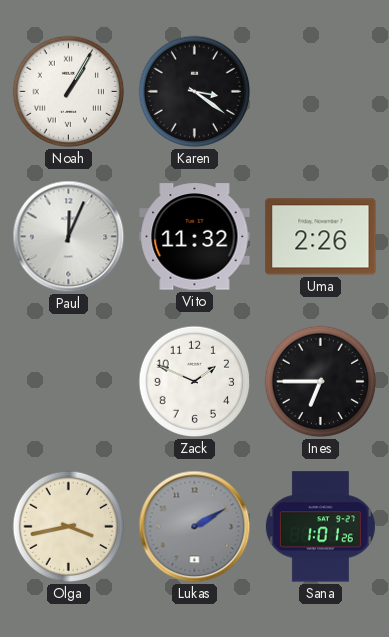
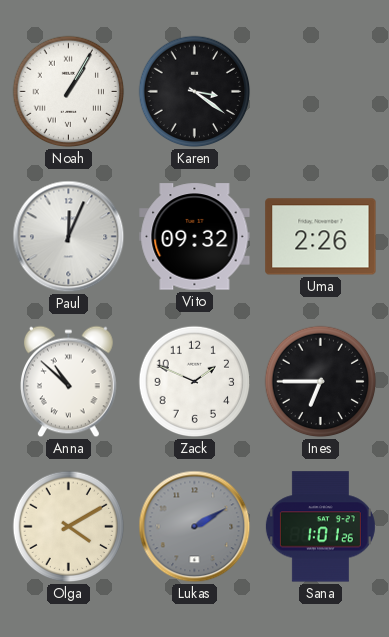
Vito: 11:32 -> 09:32 (195, 237)
Anna: none -> 10:52 (69, 382)
Olga: 3:43 -> 4:10 (69, 527)
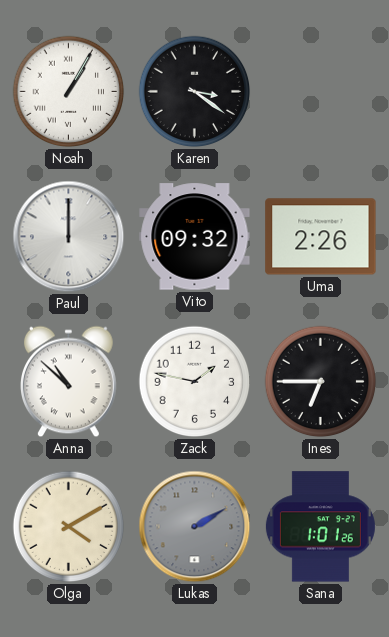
Paul: 12:04 -> 12:00 (69, 237)
Zack: 1:49 -> 1:47 (195, 382)
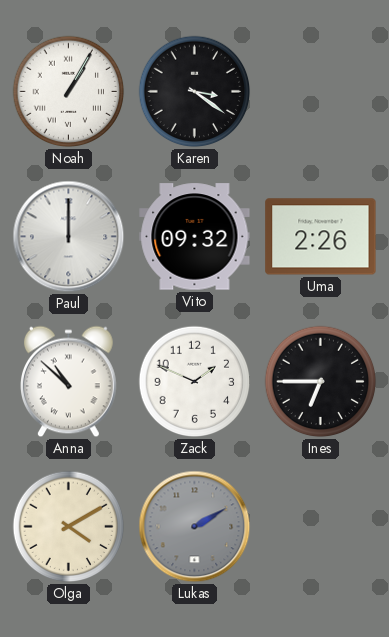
Zack: 1:47 -> 1:49 (195, 382)
Sana: 1:01 -> none (320, 527)
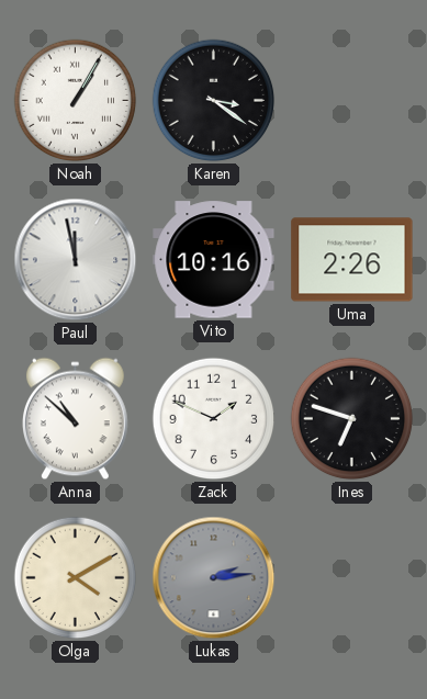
Paul: 12:00 -> 11:58 (76, 260)
Vito: 09:32 -> 10:16 (214, 260)
Ines: 6:45 -> 6:48 (352, 419)
Lukas: 2:10 -> 2:14 (214, 578)
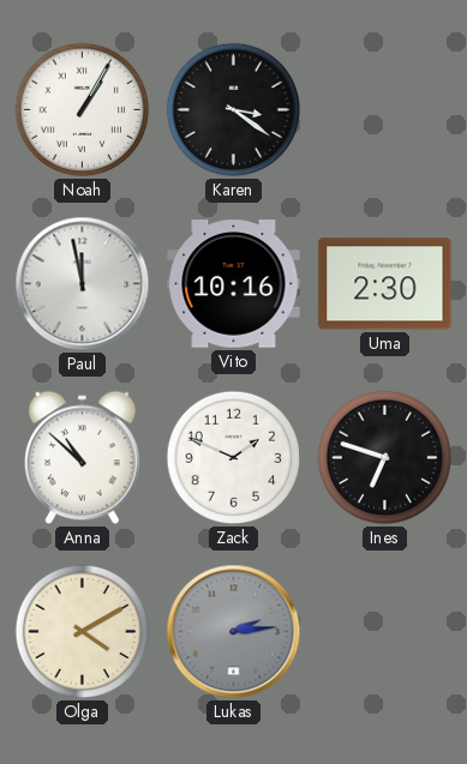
Uma: 2:26 -> 2:30 (385, 284)
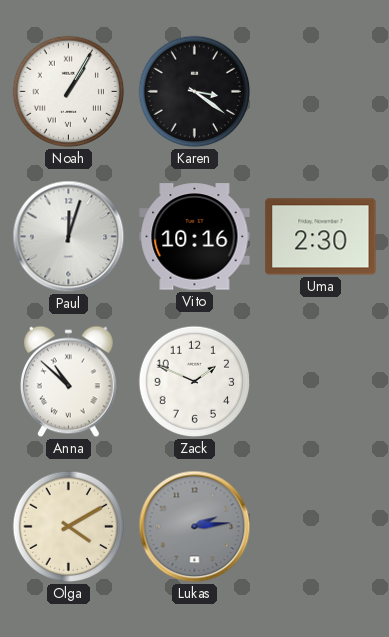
Paul: 11:58 -> 12:03 (69, 237)
Ines: 6:48 -> none (385, 458)
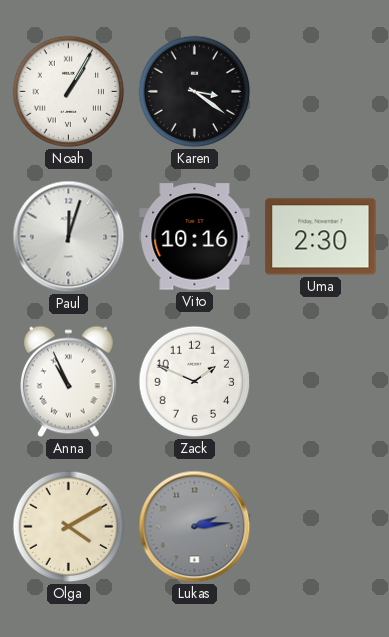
Anna: 10:52 -> 10:56 (69, 382)
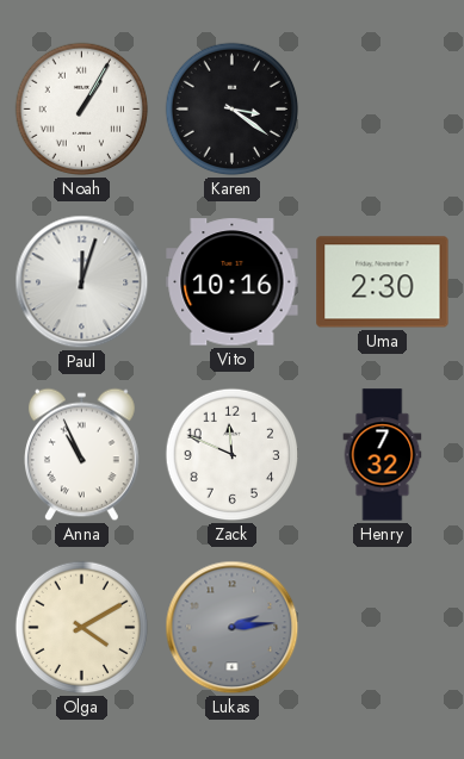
Zack: 1:49 -> 11:49 (233, 455)
Henry: none -> 7:32 (383, 455)
